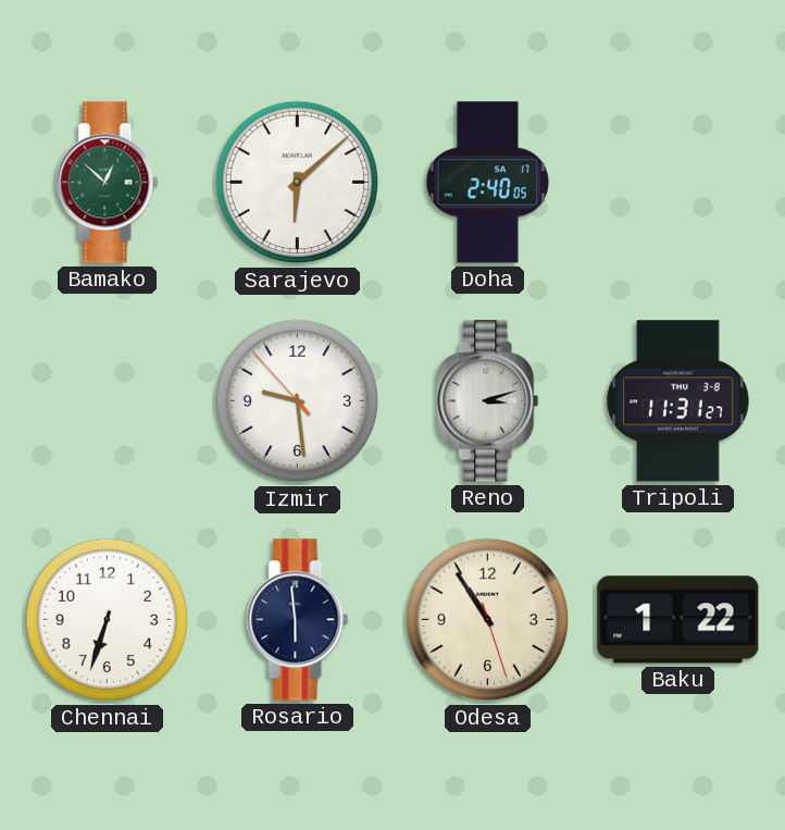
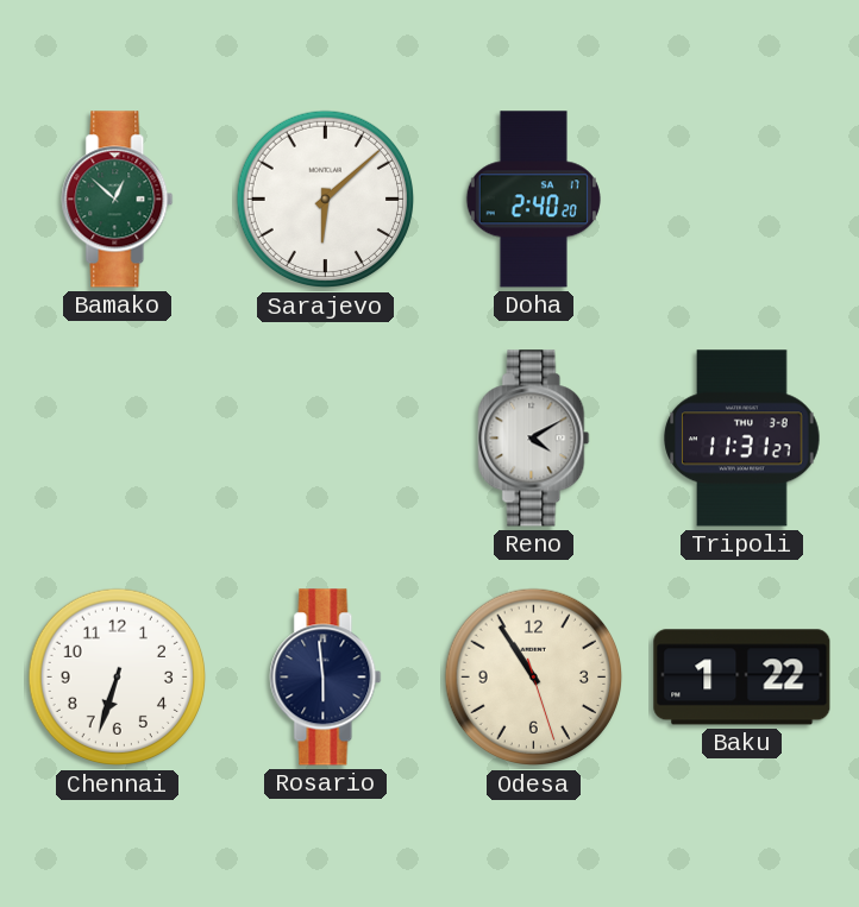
Doha: 2:40:05 -> 2:40:20 (533, 200)
Izmir: 9:28 -> none (298, 401)
Reno: 3:12 -> 4:10 (534, 439)
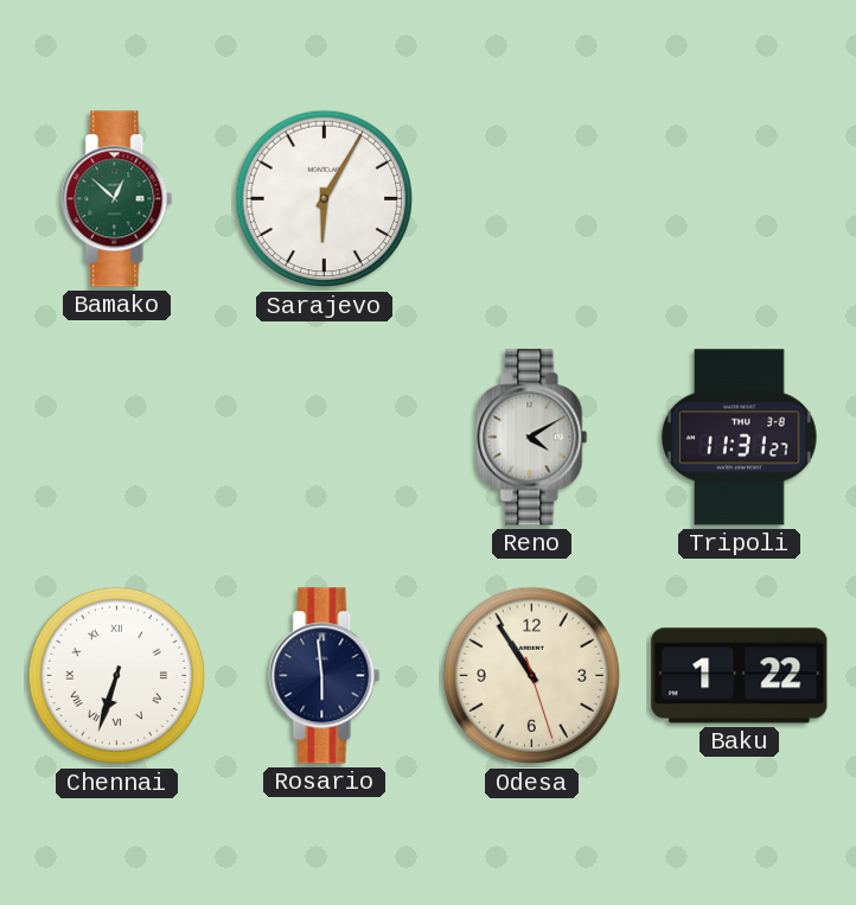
Sarajevo: 6:08 -> 6:05 (325, 199)
Doha: 2:40 -> none (533, 200)
Chennai numerals: Arabic -> Roman (117, 676)
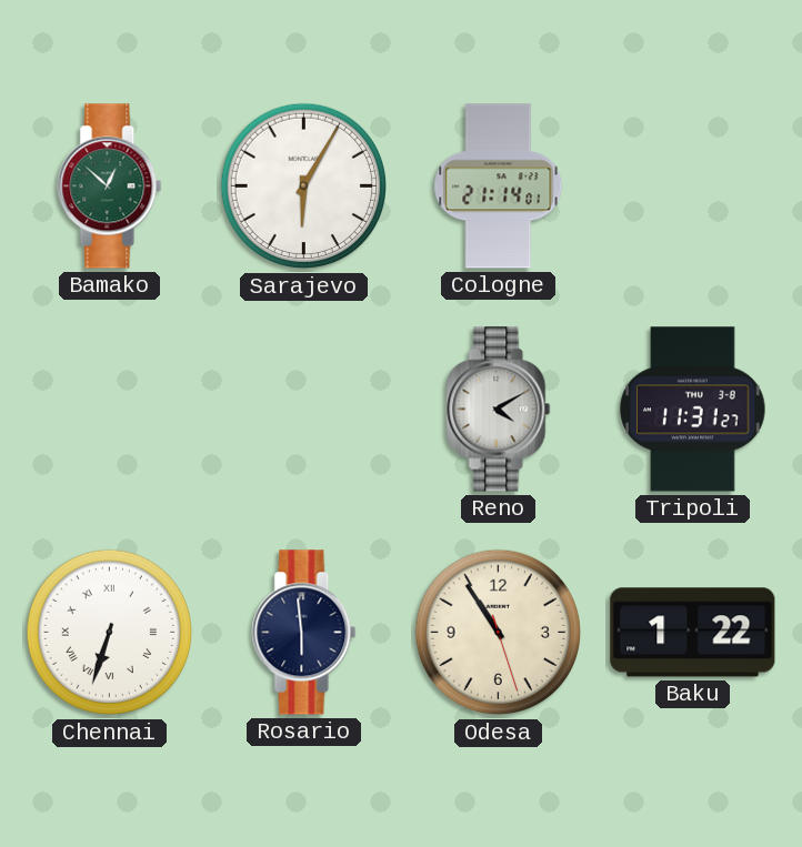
Cologne: none -> 21:14 (499, 186)
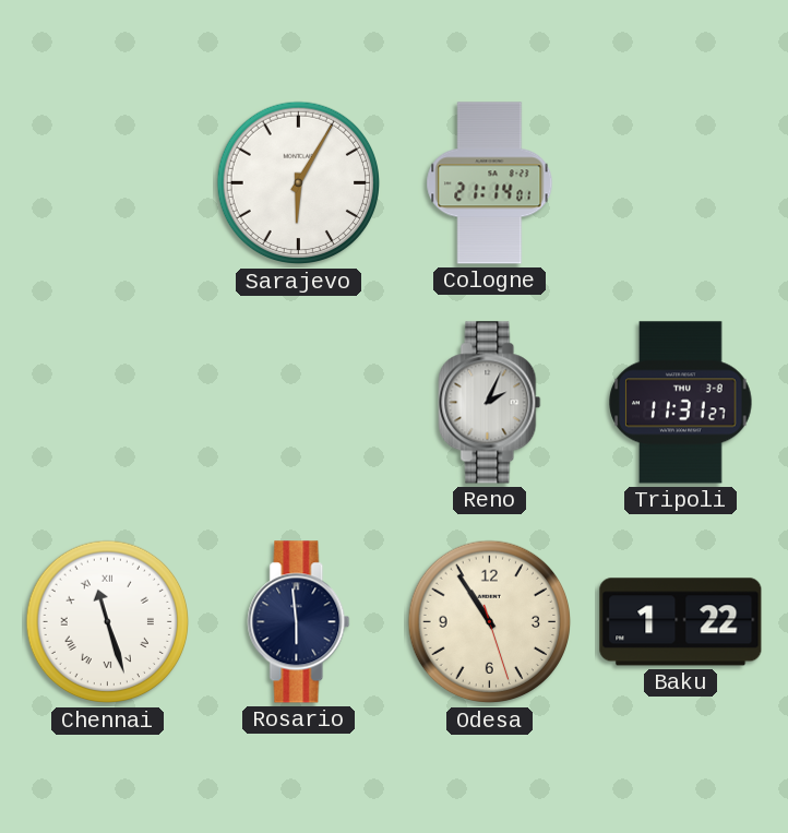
Bamako: 12:52 -> none (110, 186)
Reno: 4:10 -> 2:04 (490, 403)
Chennai: 6:33 -> 11:27 (108, 622)
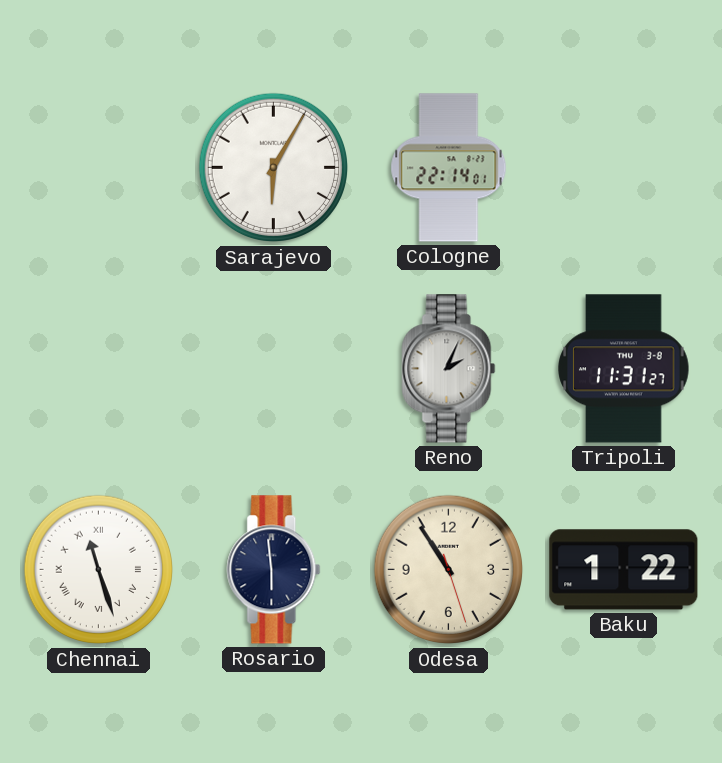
Cologne: 21:14 -> 22:14 (449, 168)
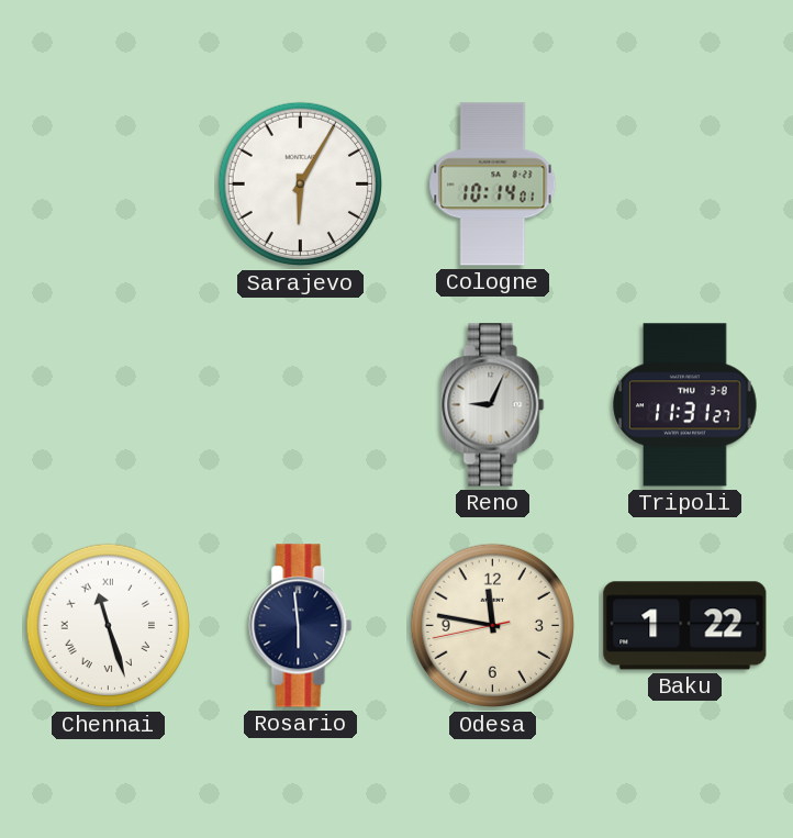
Cologne: 22:14 -> 10:14 (493, 185)
Reno: 2:04 -> 9:04 (493, 405)
Odesa: 10:54 -> 11:46 (493, 626)
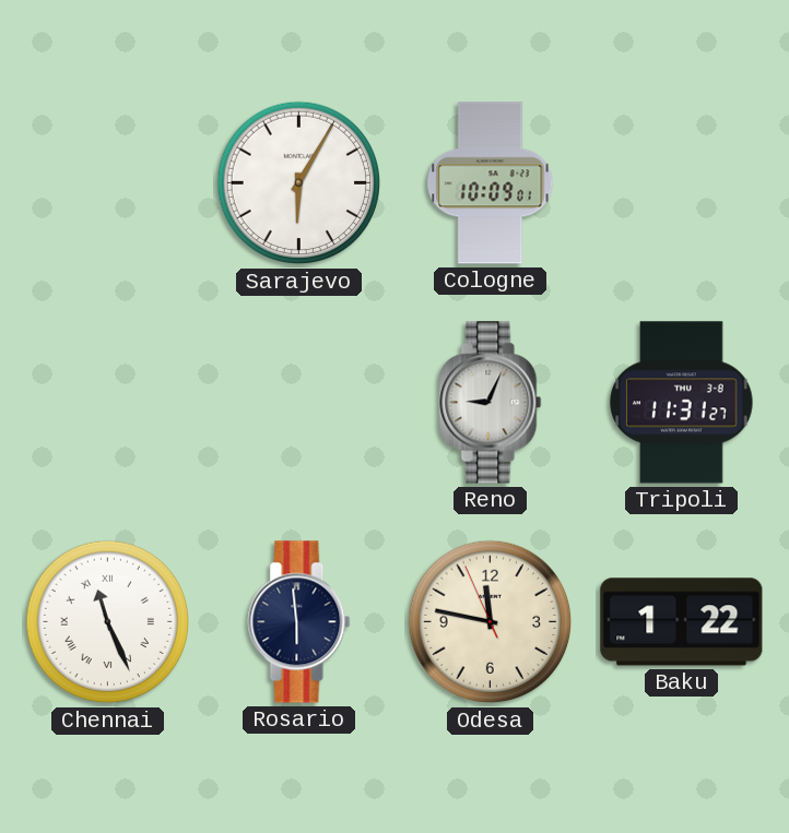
Cologne: 10:14 -> 10:09 (491, 183)
Chennai: 11:27 -> 11:26 (108, 622)
Odesa: 11:46:43 -> 11:46:56 (491, 622)
